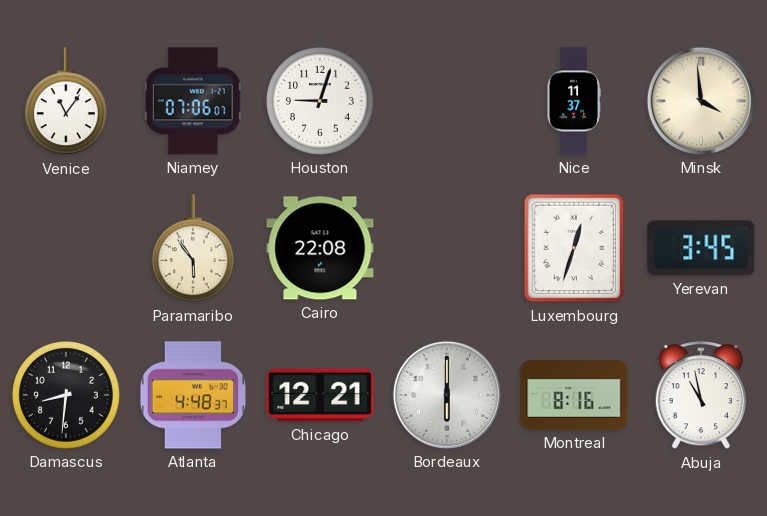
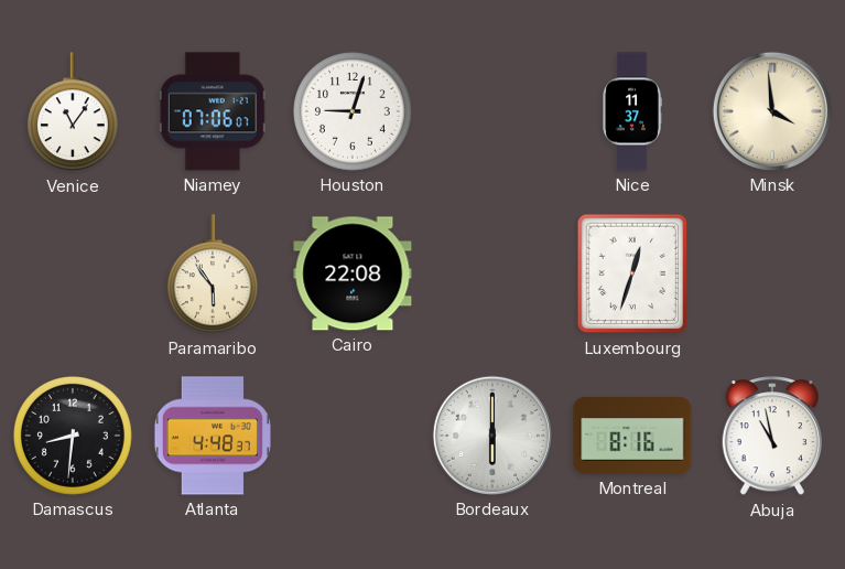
Yerevan: 3:45 -> none (701, 248)
Chicago: 12:21 -> none (320, 395)
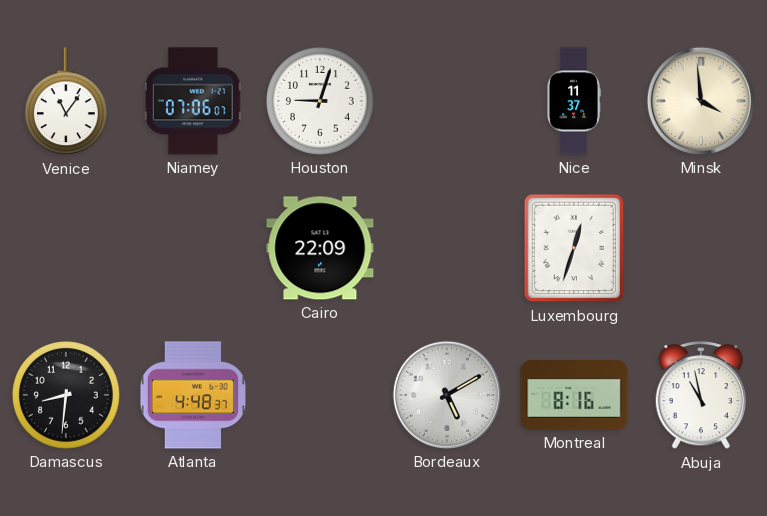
Paramaribo: 5:54 -> none (213, 275)
Cairo: 22:08 -> 22:09 (320, 248)
Bordeaux: 6:00 -> 5:10 (447, 395)
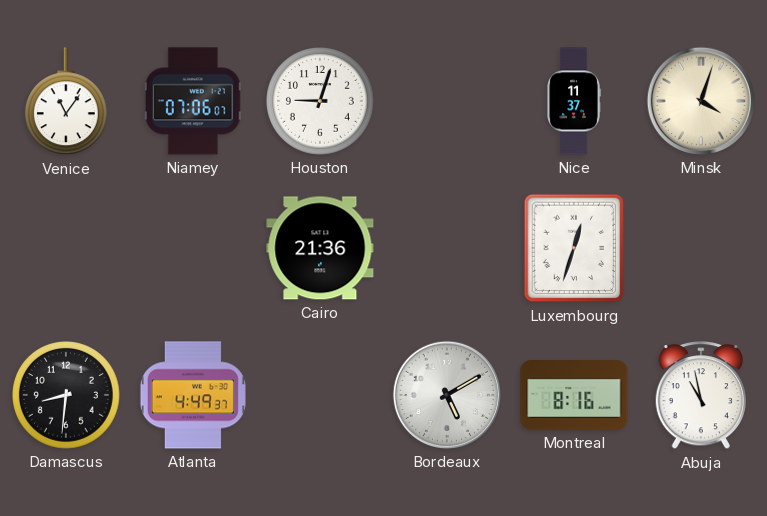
Minsk: 3:59 -> 4:03 (701, 101)
Cairo: 22:09 -> 21:36 (320, 248)
Atlanta: 4:48 -> 4:49 (193, 395)
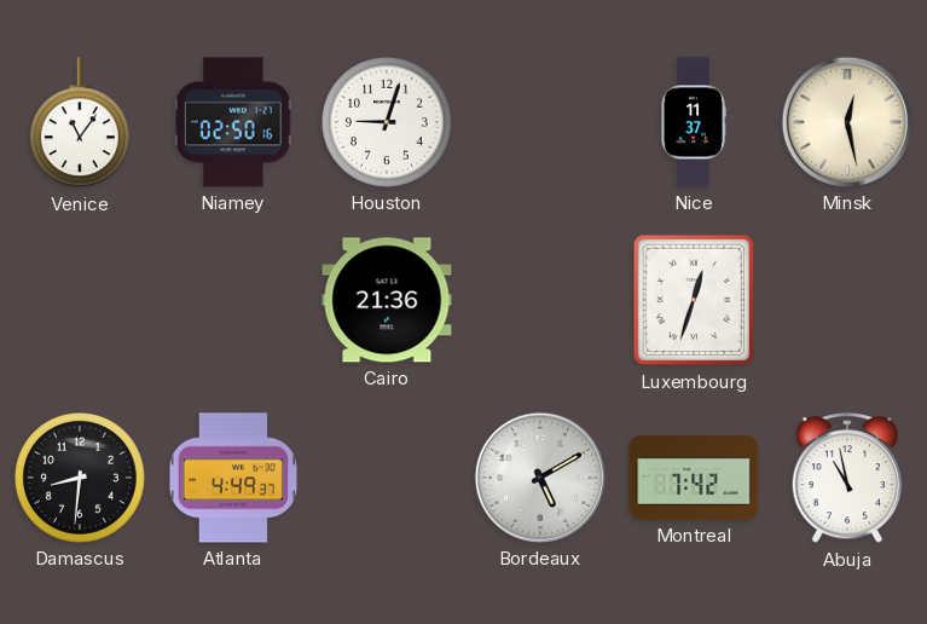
Niamey: 07:06 -> 02:50 (233, 122)
Minsk: 4:03 -> 12:28 (847, 122)
Montreal: 8:16 -> 7:42 (694, 479)
